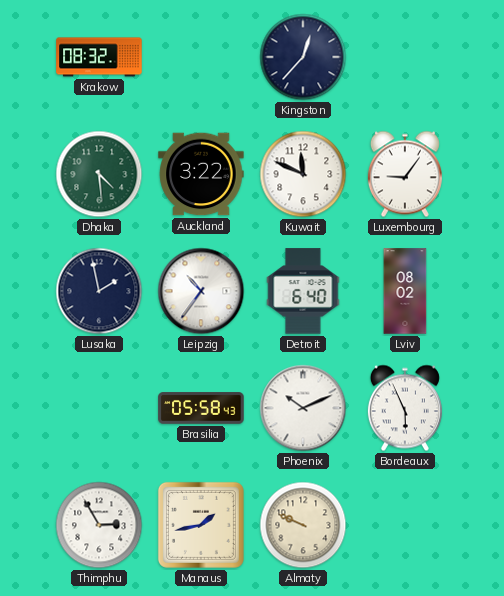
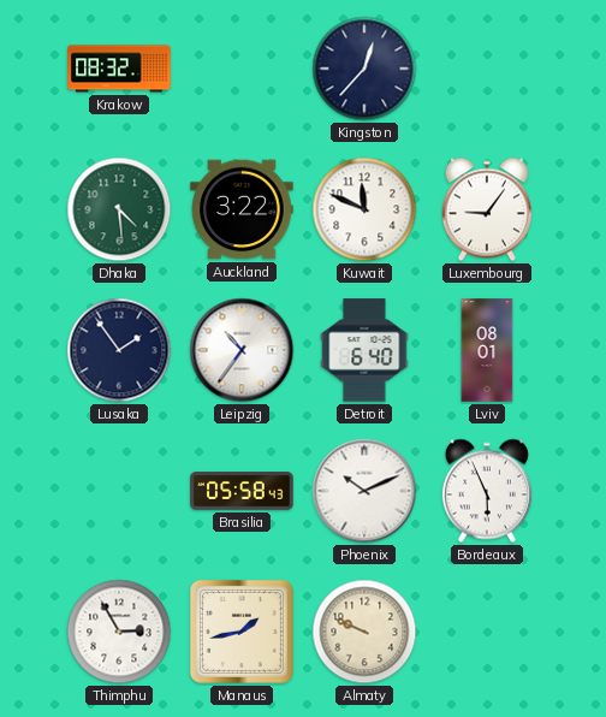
Lusaka: 1:58 -> 1:54 (119, 350)
Lviv: 08:02 -> 08:01 (487, 350)
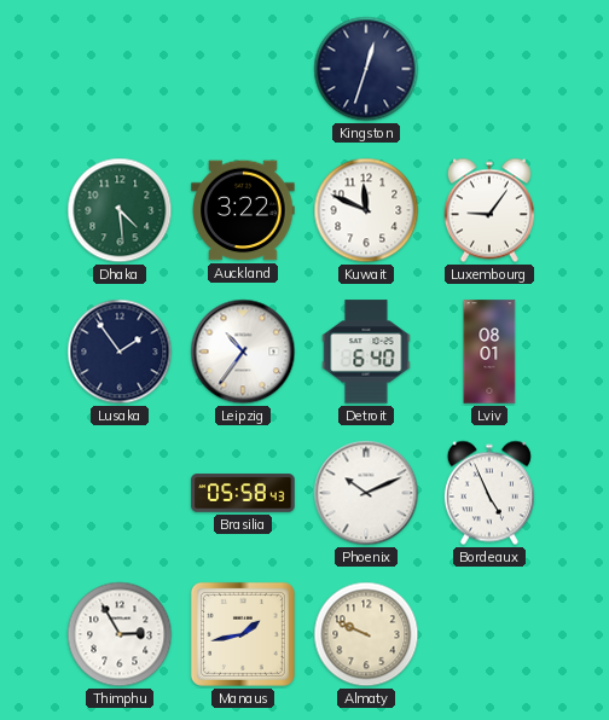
Krakow: 08:32 -> none (119, 69)
Kingston: 12:37 -> 12:33 (366, 69)
Bordeaux: 5:56 -> 4:56 (489, 493)
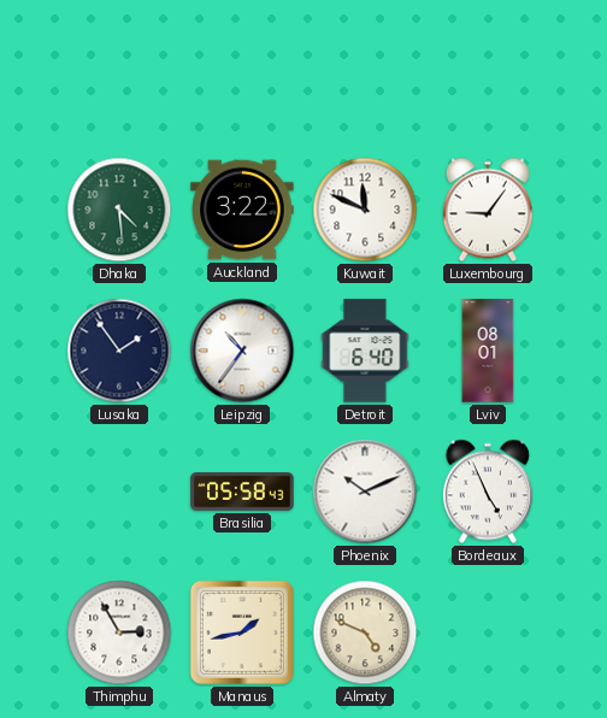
Kingston: 12:33 -> none (366, 69)
Almaty: 9:49 -> 4:49 (365, 632)
